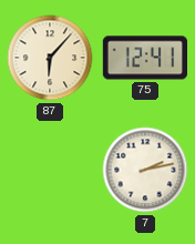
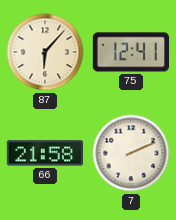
66: none -> 21:58 (45, 153)
7: 2:13 -> 2:11 (131, 153)
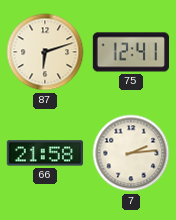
87: 6:07 -> 6:12 (45, 52)
7: 2:11 -> 2:14 (131, 153)
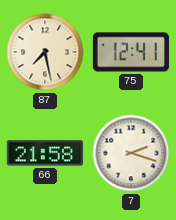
87: 6:12 -> 7:28 (45, 52)
7: 2:14 -> 2:18 (131, 153)
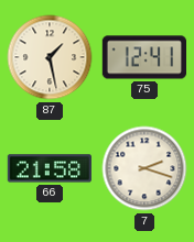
87: 7:28 -> 1:28 (50, 57)
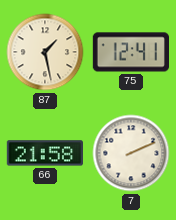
7: 2:18 -> 2:11 (131, 153)
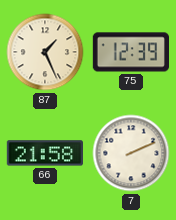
87: 1:28 -> 1:26 (45, 52)
75: 12:41 -> 12:39 (130, 52)
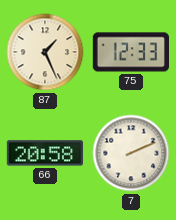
75: 12:39 -> 12:33 (130, 52)
66: 21:58 -> 20:58 (45, 153)
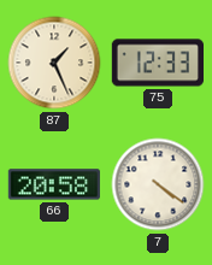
7: 2:11 -> 4:21 (158, 184)
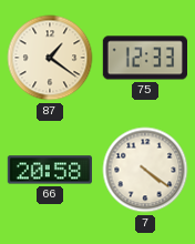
87: 1:26 -> 1:21 (50, 58)
